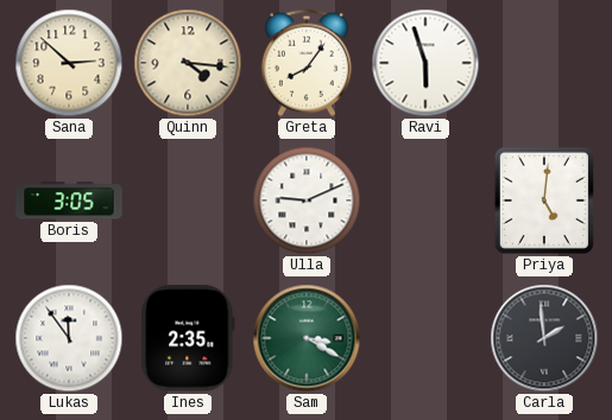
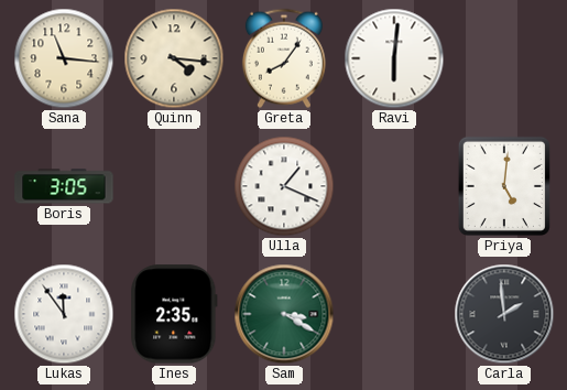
Sana: 2:52 -> 11:16 (64, 58)
Ravi: 5:57 -> 6:01 (394, 58)
Ulla: 9:11 -> 1:19 (284, 186)
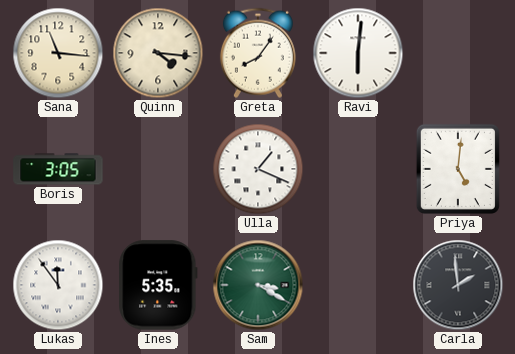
Ines: 2:35 -> 5:35 (158, 285)
